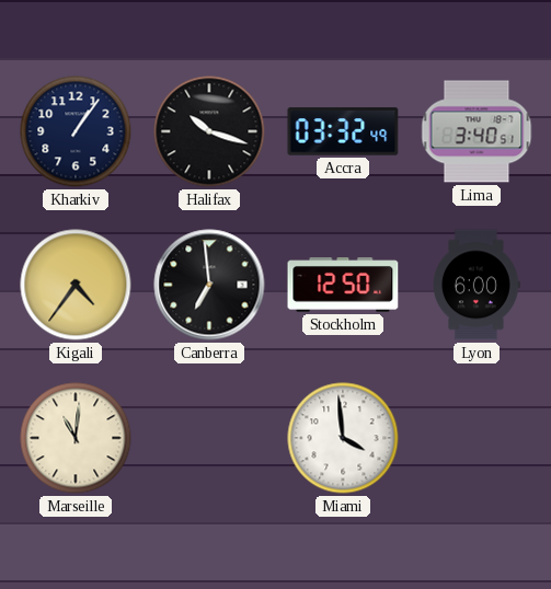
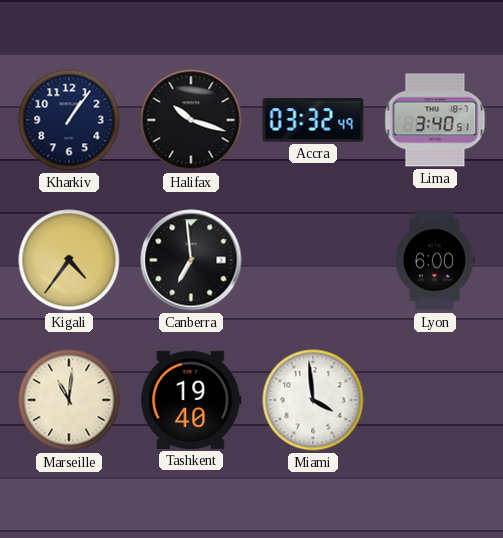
Stockholm: 12:50 -> none (343, 286)
Tashkent: none -> 19:40 (191, 400)
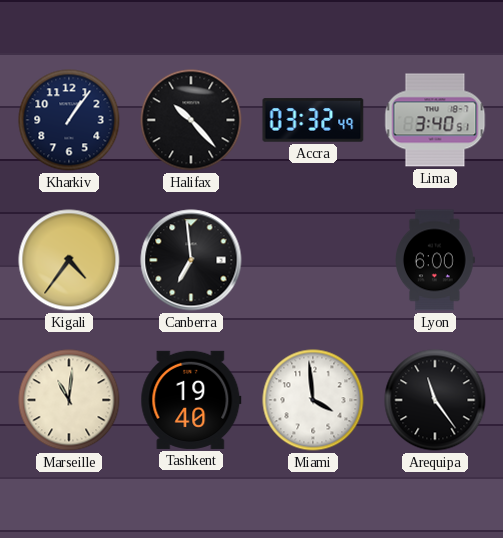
Halifax: 10:18 -> 10:23 (191, 120)
Arequipa: none -> 11:24 (435, 400)
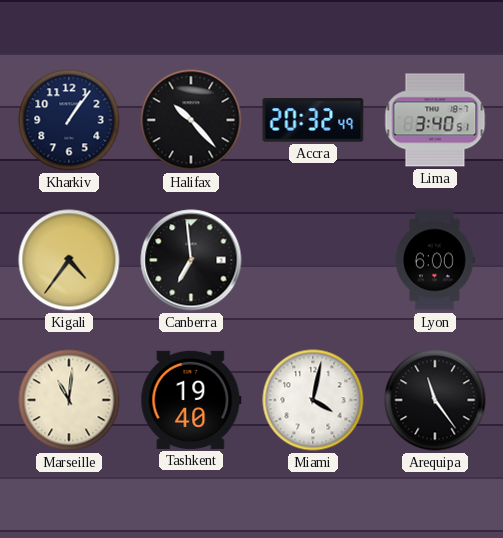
Accra: 03:32 -> 20:32 (313, 120)
Miami: 3:59 -> 4:02 (313, 400)
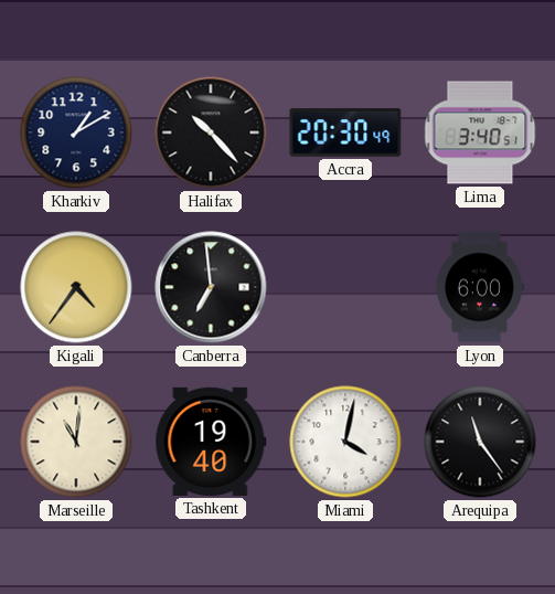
Kharkiv: 1:06 -> 1:10 (76, 132)
Accra: 20:32 -> 20:30 (345, 132)
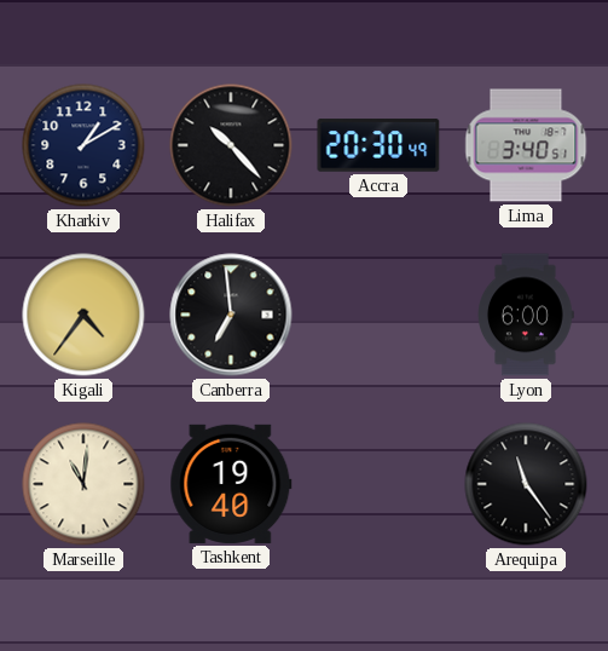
Miami: 4:02 -> none (345, 442)
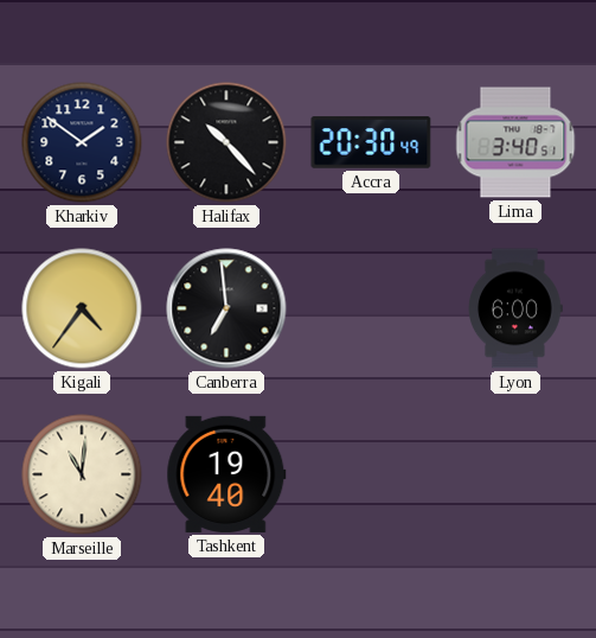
Kharkiv: 1:10 -> 1:51 (82, 142)
Arequipa: 11:24 -> none (526, 484)
